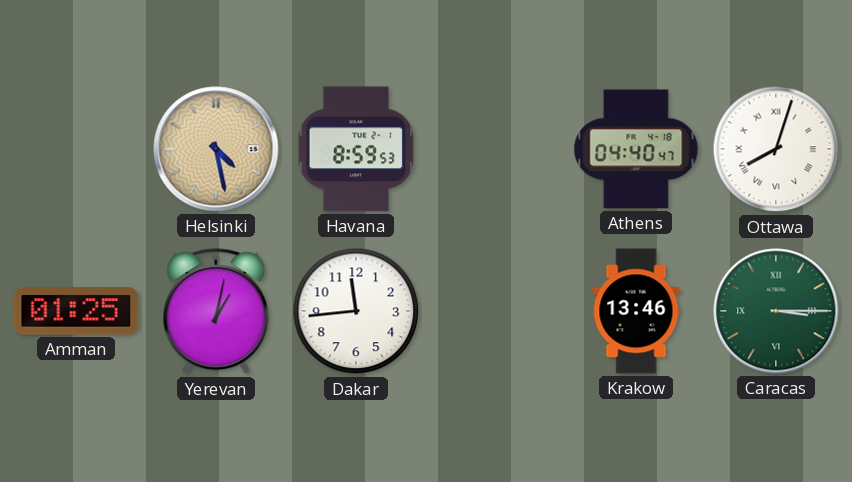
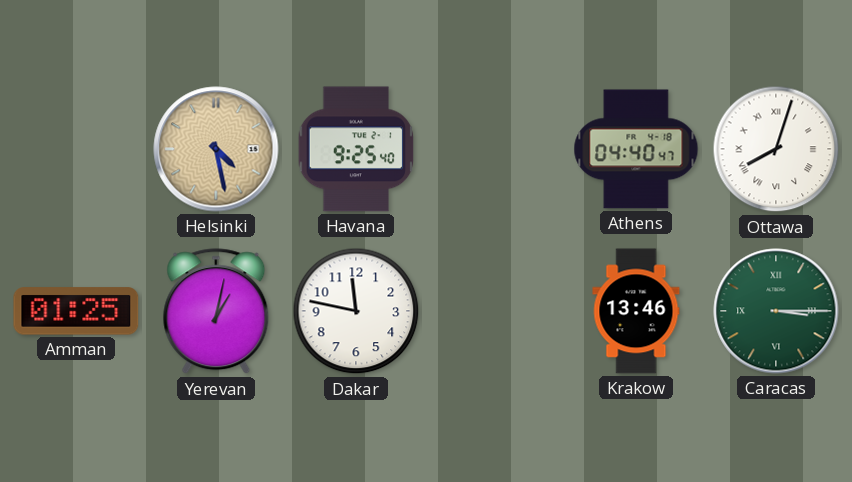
Havana: 8:59 -> 9:25 (356, 149)
Dakar: 11:44 -> 11:47 (356, 311)
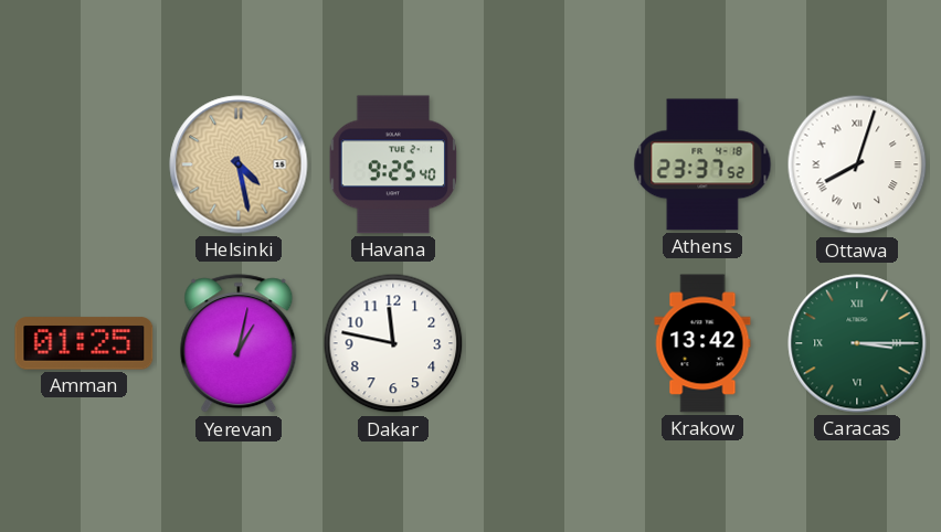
Athens: 04:40 -> 23:37 (702, 164)
Krakow: 13:46 -> 13:42 (702, 343)
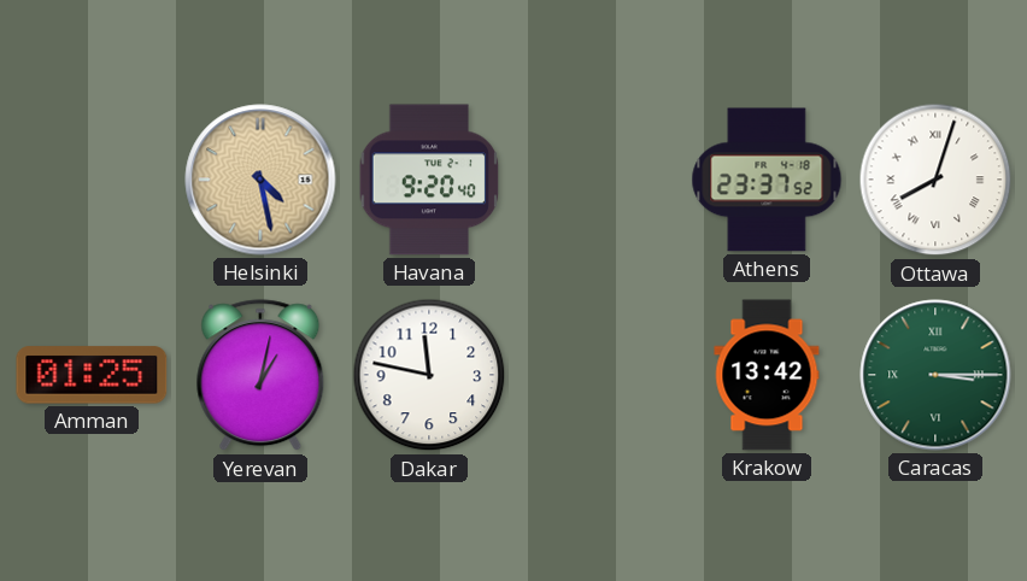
Havana: 9:25 -> 9:20 (429, 180)
